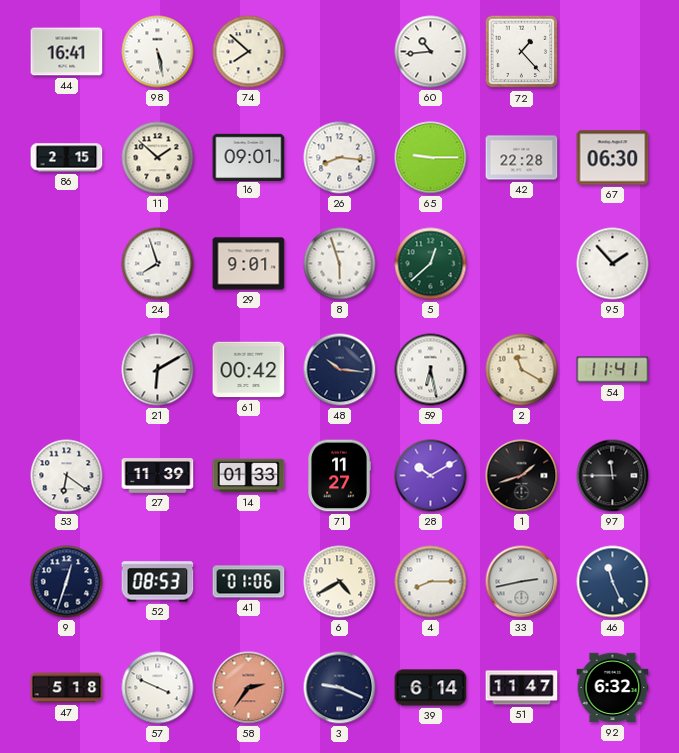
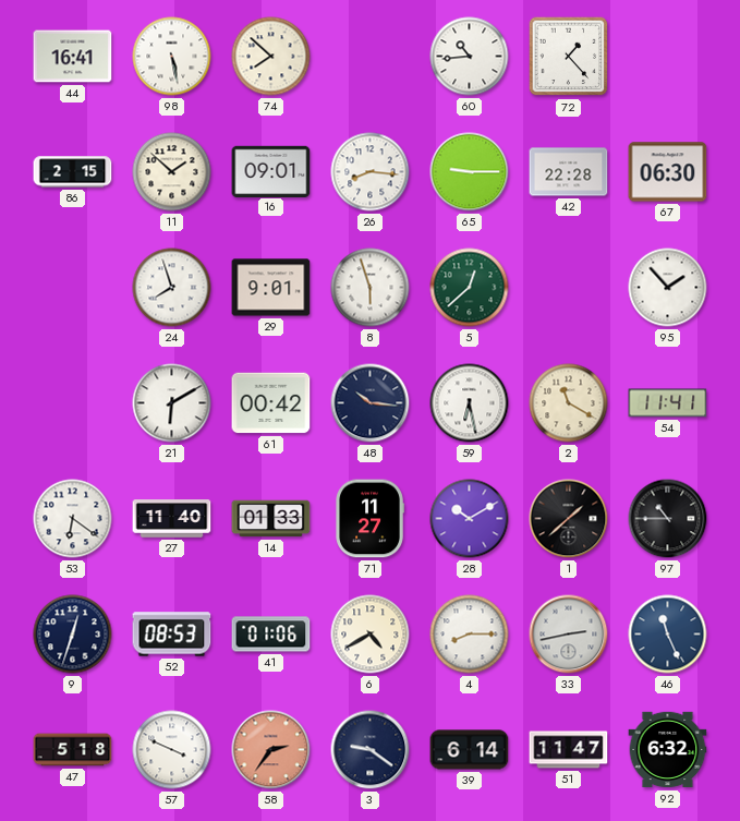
27: 11:39 -> 11:40 (172, 519)
1: 1:42 -> 1:38 (569, 519)
97: 11:45 -> 10:45 (668, 519)
3: 9:19 -> 9:21 (371, 750)
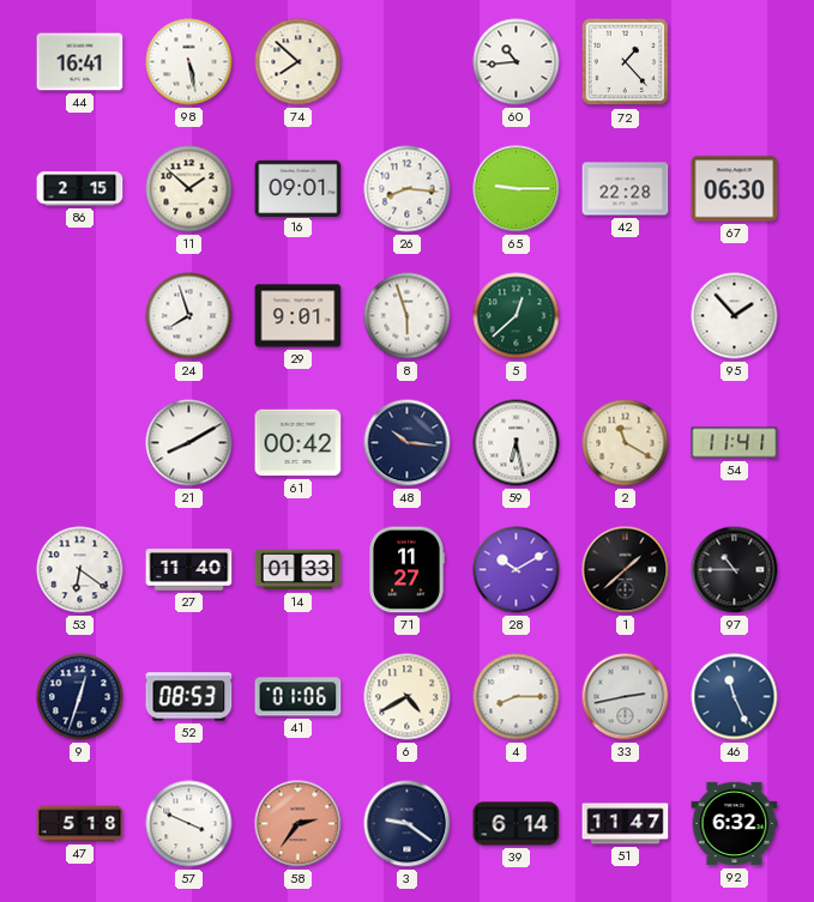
21: 6:10 -> 8:10 (189, 443)
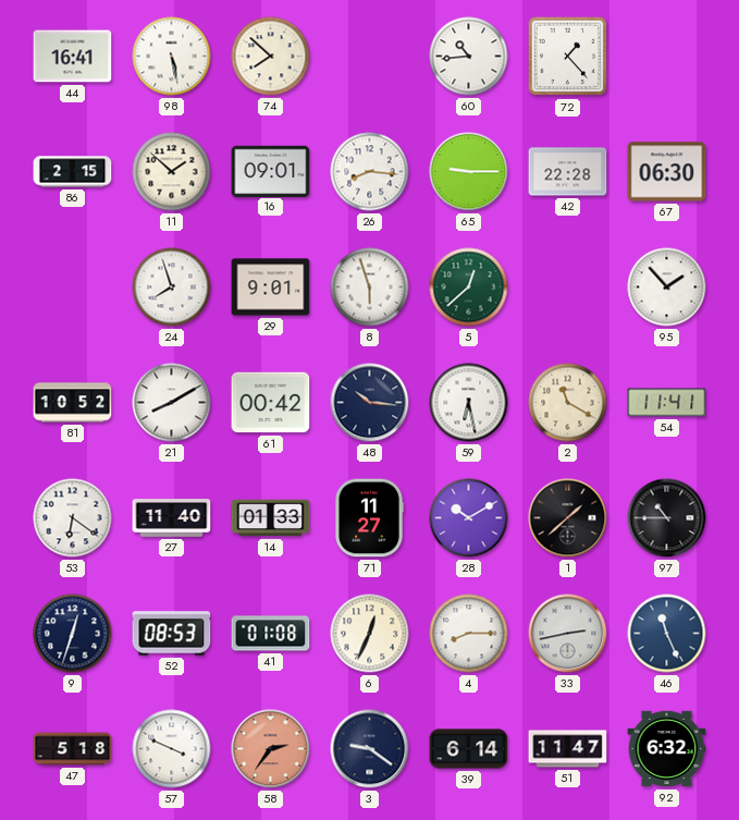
81: none -> 10:52 (73, 403)
41: 01:06 -> 01:08 (271, 634)
6: 4:40 -> 12:34 (370, 634)
